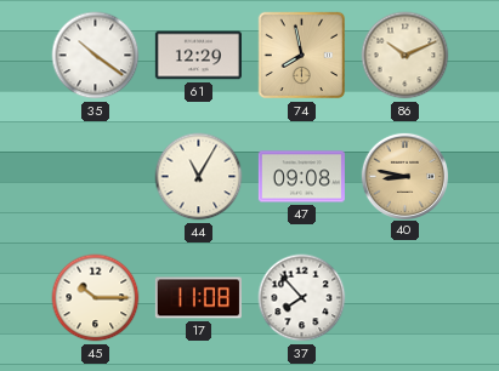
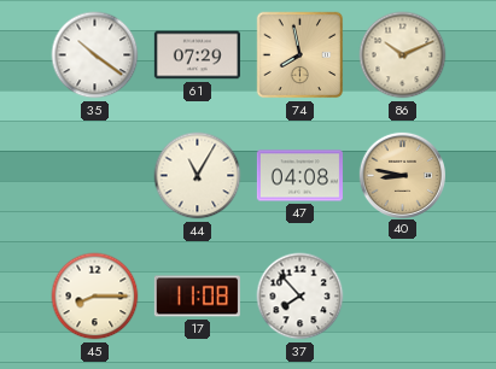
61: 12:29 -> 07:29 (197, 55)
47: 09:08 -> 04:08 (299, 176)
45: 10:15 -> 8:15 (95, 297)
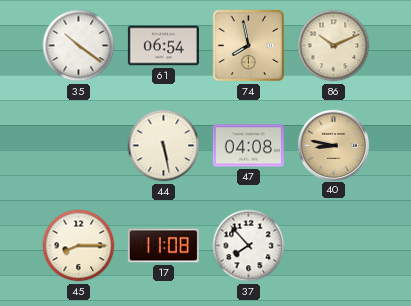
61: 07:29 -> 06:54 (163, 46)
44: 11:05 -> 5:28 (164, 146)
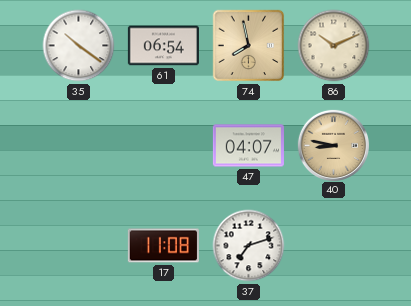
44: 5:28 -> none (164, 146)
47: 04:08 -> 04:07 (248, 146)
45: 8:15 -> none (79, 246)
37: 7:53 -> 7:12 (249, 246)
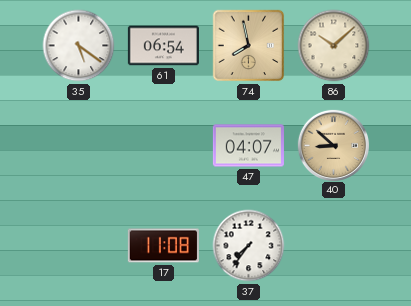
35: 10:21 -> 5:21 (79, 46)
86: 10:11 -> 10:08 (334, 46)
40: 8:47 -> 8:52 (333, 145)
37: 7:12 -> 7:36 (249, 246)
